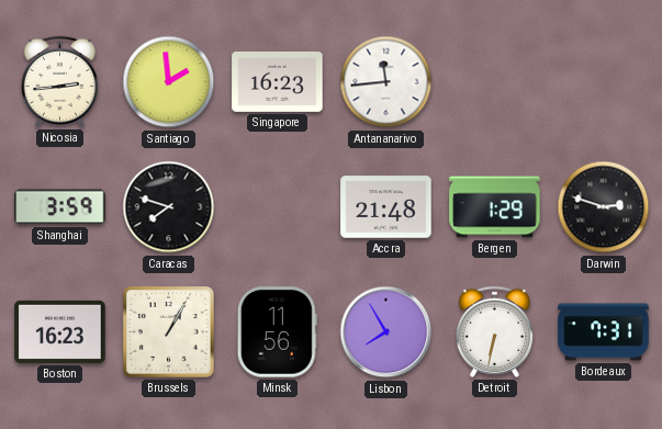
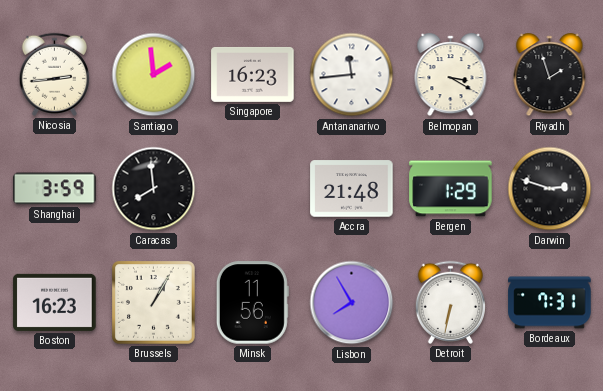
Belmopan: none -> 3:20 (451, 75)
Riyadh: none -> 1:57 (550, 75)
Caracas: 7:48 -> 7:59 (154, 189)
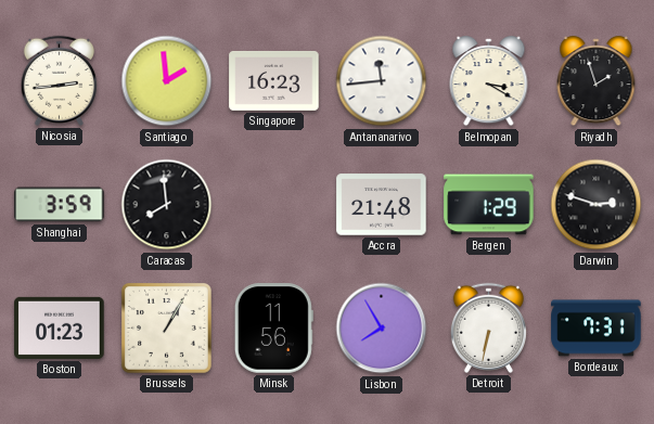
Boston: 16:23 -> 01:23 (60, 327)
